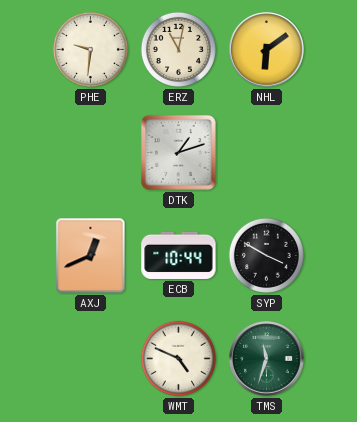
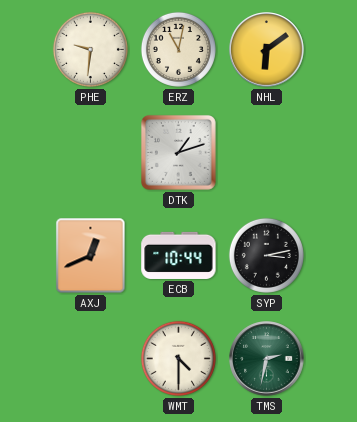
SYP: 3:50 -> 3:13 (266, 255)
WMT: 4:49 -> 4:30 (178, 358)
TMS: 11:33 -> 2:32 (267, 359)
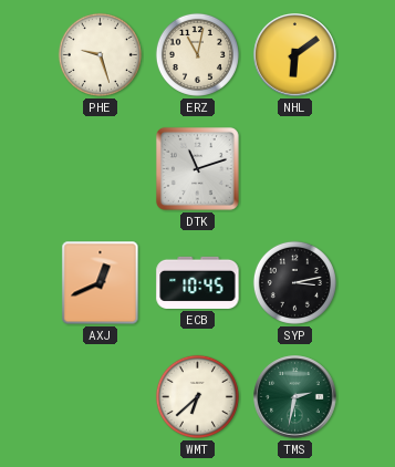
PHE: 9:31 -> 9:27 (100, 54)
DTK: 1:12 -> 11:12 (197, 168)
ECB: 10:44 -> 10:45 (198, 282)
WMT: 4:30 -> 6:38 (197, 396)
